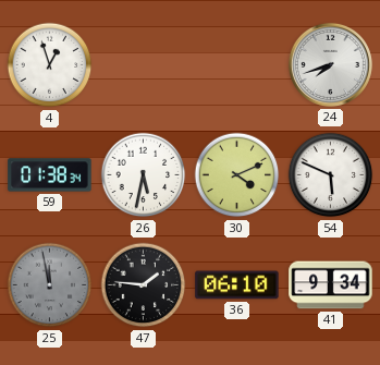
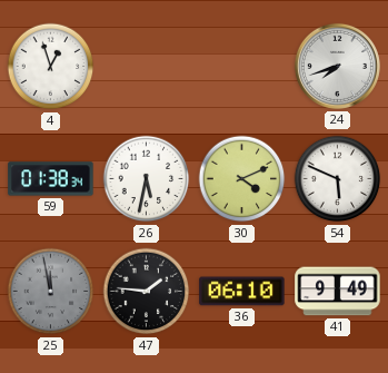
41: 9:34 -> 9:49 (338, 292)
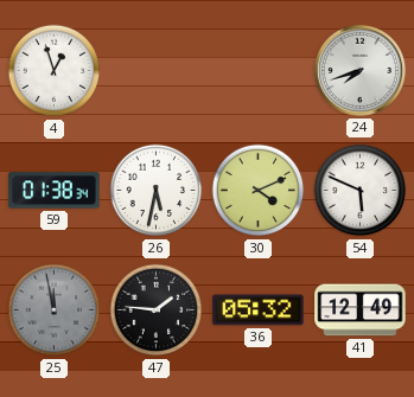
36: 06:10 -> 05:32 (259, 310)
41: 9:49 -> 12:49 (361, 310)
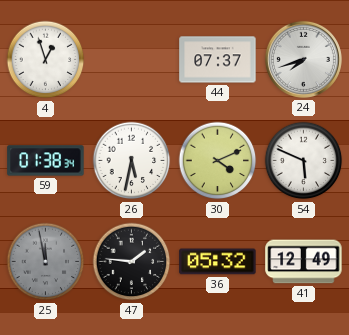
44: none -> 07:37 (218, 60)
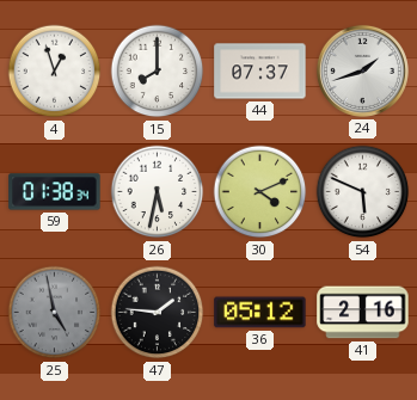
15: none -> 8:00 (158, 72)
24: 7:42 -> 1:42 (362, 70)
25: 11:58 -> 4:58 (55, 313)
36: 05:32 -> 05:12 (260, 313)
41: 12:49 -> 2:16 (363, 313)
